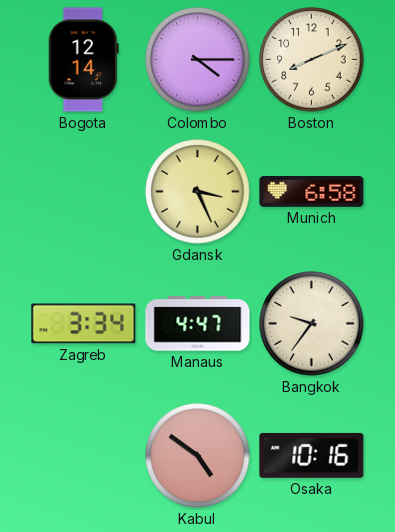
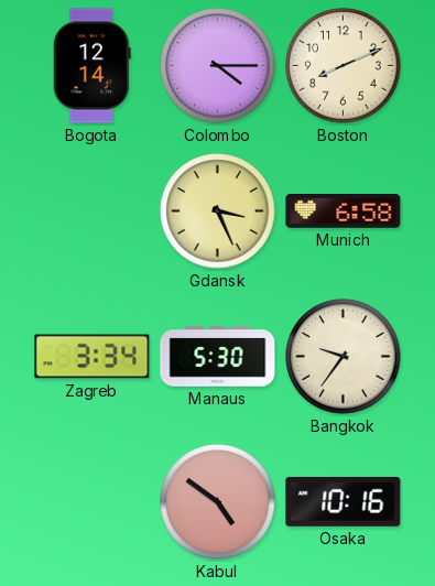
Manaus: 4:47 -> 5:30 (218, 357)
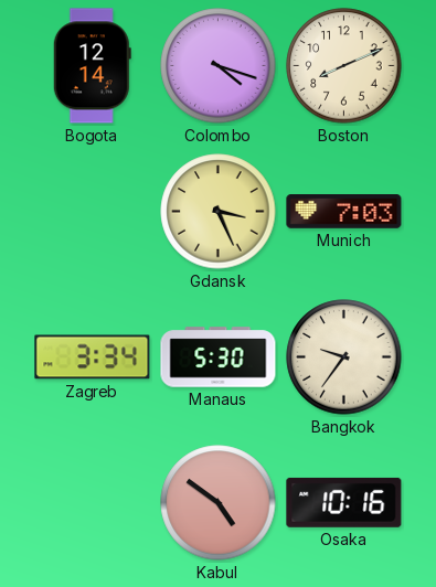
Colombo: 4:15 -> 4:18 (219, 66)
Munich: 6:58 -> 7:03 (344, 212)
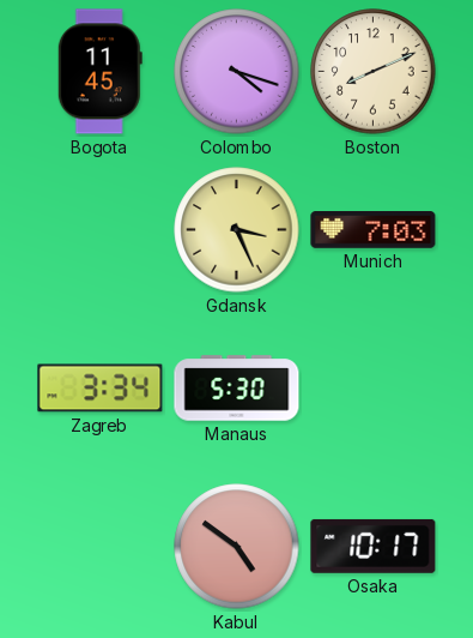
Bogota: 12:14 -> 11:45 (99, 72)
Bangkok: 9:36 -> none (344, 357)
Osaka: 10:16 -> 10:17 (374, 546)
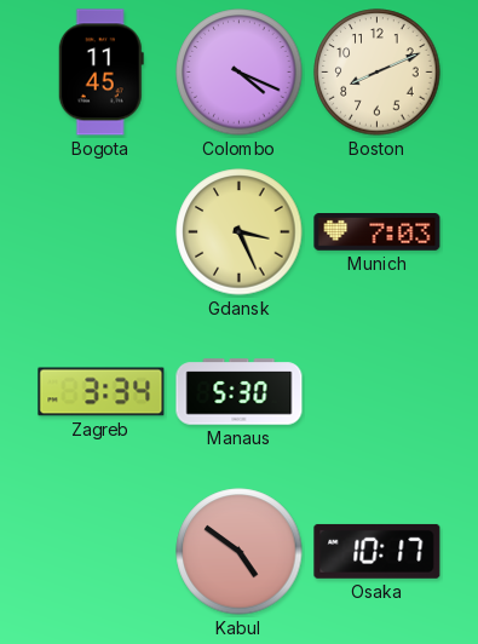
Colombo: 4:18 -> 4:19 (240, 73)
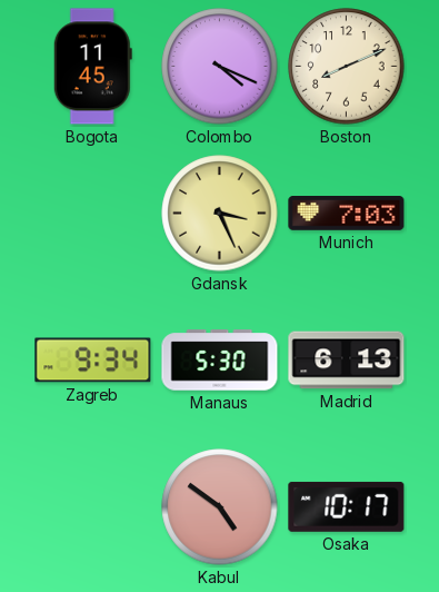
Zagreb: 3:34 -> 9:34 (93, 361)
Madrid: none -> 6:13 (347, 361)
